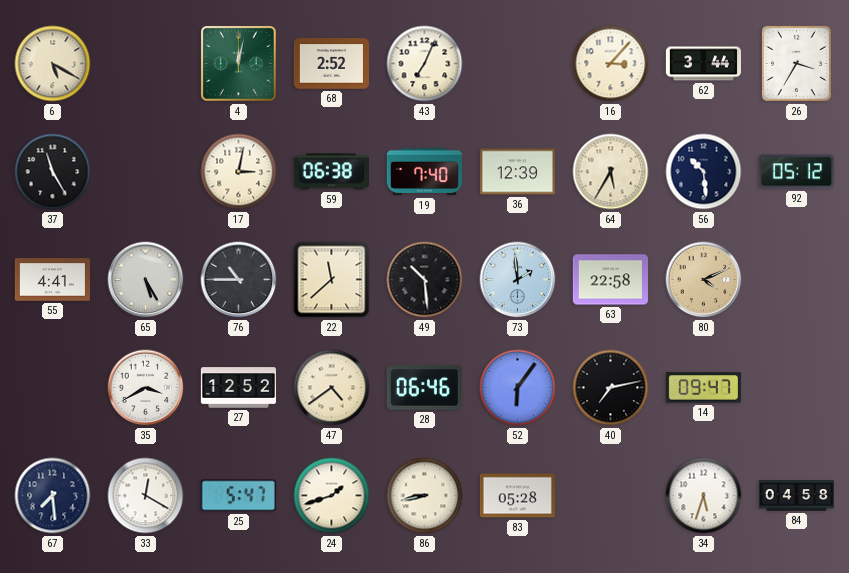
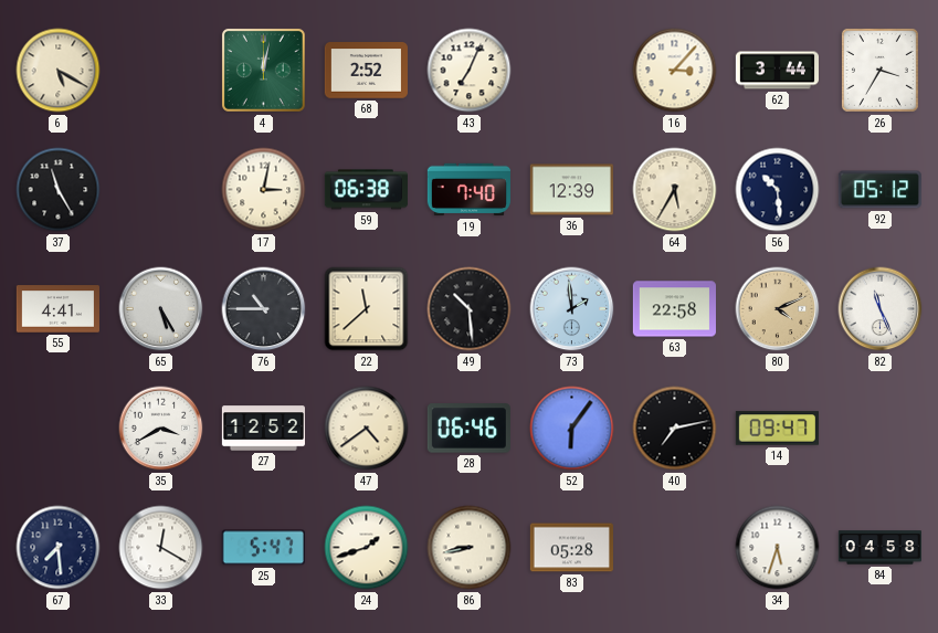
82: none -> 11:26 (881, 309)
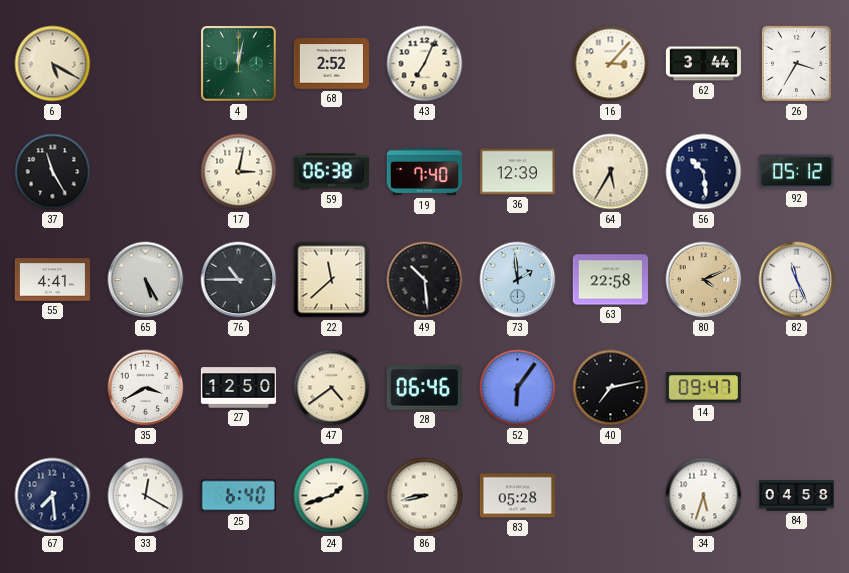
27: 12:52 -> 12:50 (238, 388)
25: 5:47 -> 6:40 (238, 496)
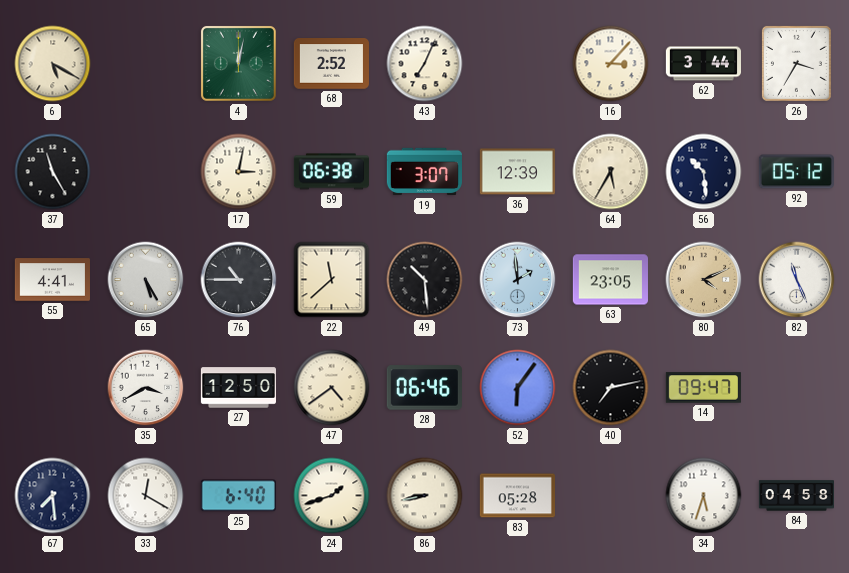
19: 7:40 -> 3:07 (424, 172)
63: 22:58 -> 23:05 (610, 280)
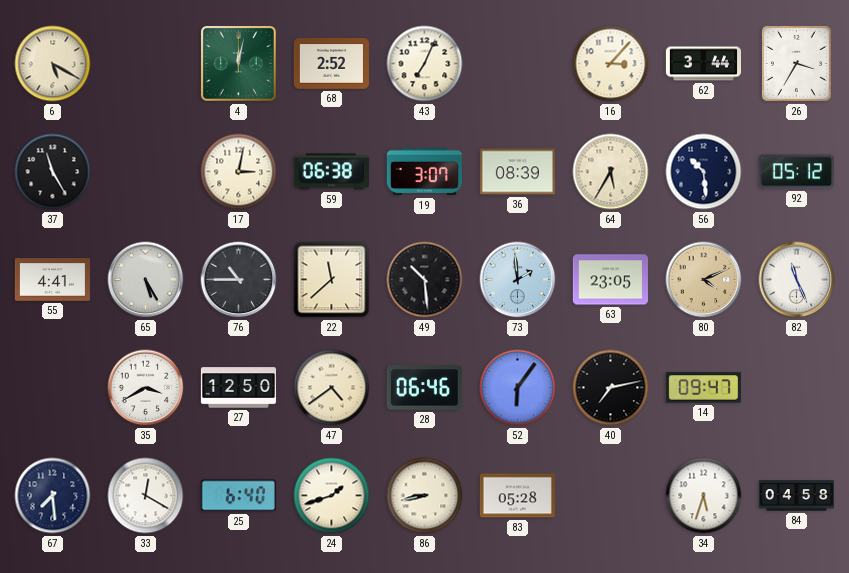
36: 12:39 -> 08:39 (517, 172)
